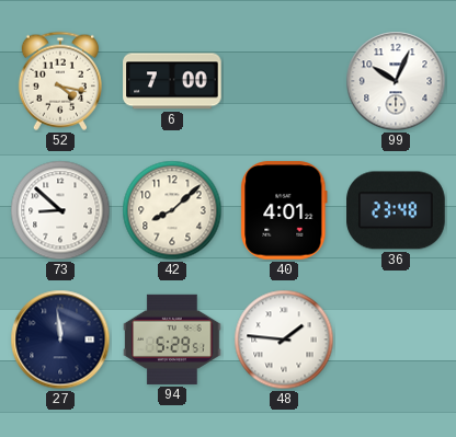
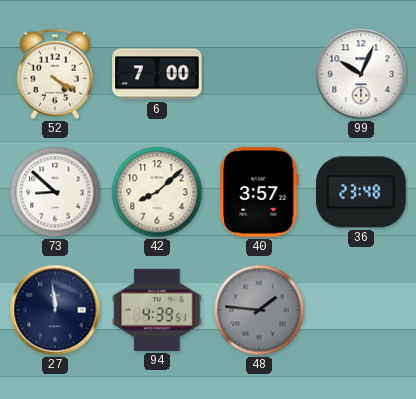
52: 4:17 -> 4:20 (55, 74)
40: 4:01 -> 3:57 (259, 192)
94: 5:29 -> 4:39 (157, 310)
48 dial: white -> grey (259, 310)
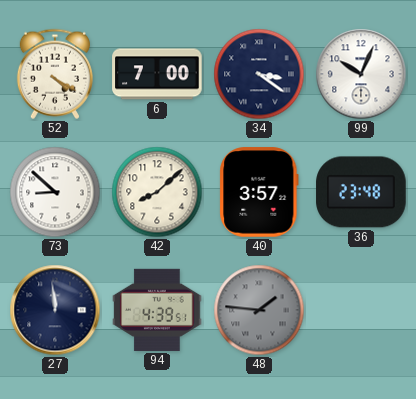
34: none -> 3:21 (259, 74)
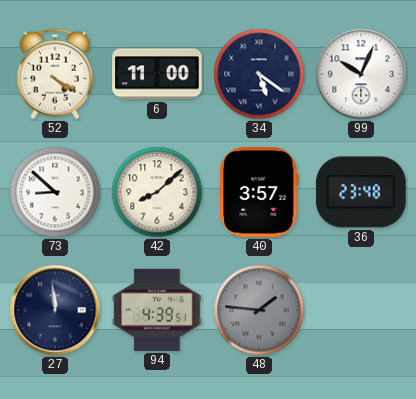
6: 7:00 -> 11:00 (157, 74)
34: 3:21 -> 5:21 (259, 74)
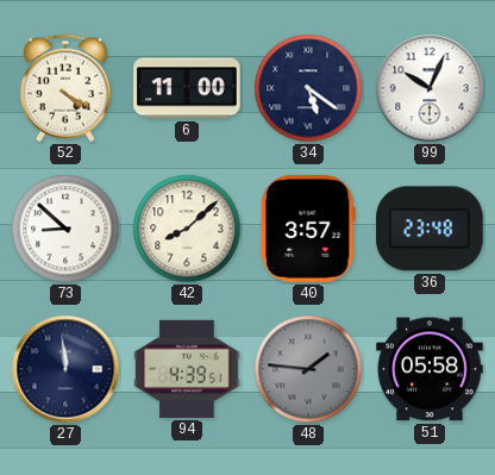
51: none -> 05:58 (430, 369)
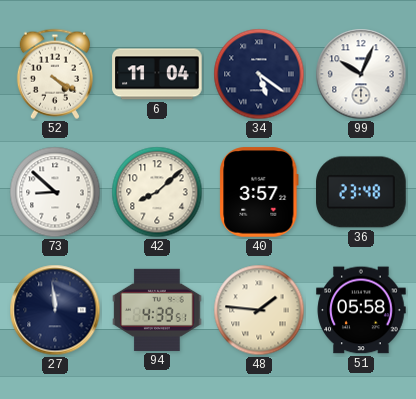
6: 11:00 -> 11:04 (157, 74)
48 dial: grey -> cream (259, 310)
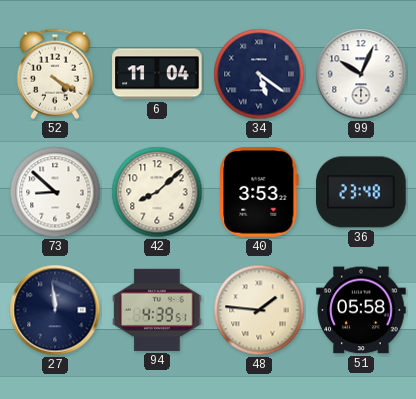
40: 3:57 -> 3:53 (259, 192)
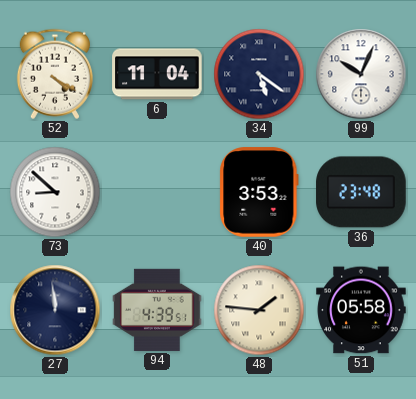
42: 8:08 -> none (157, 192)
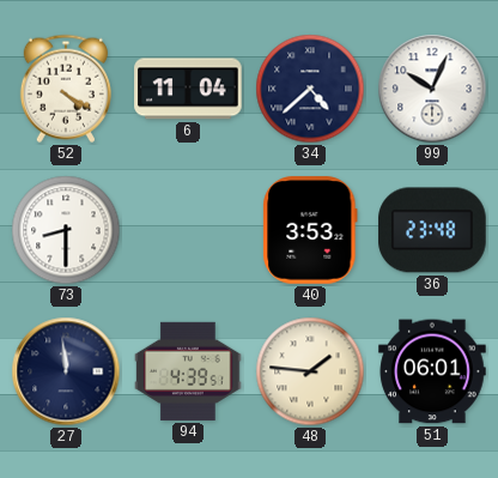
34: 5:21 -> 4:38 (310, 89)
73: 8:52 -> 8:30 (66, 230)
51: 05:58 -> 06:01 (432, 371)
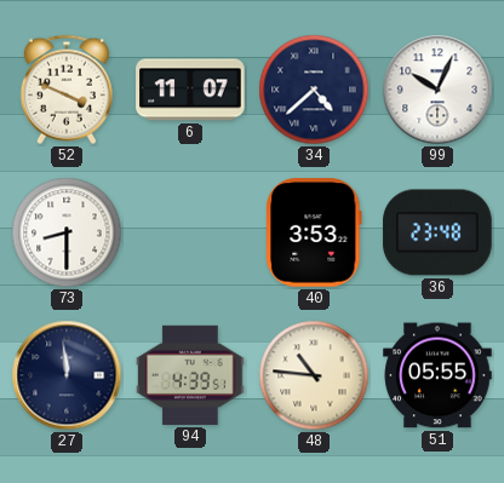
52: 4:20 -> 3:49 (67, 90)
6: 11:04 -> 11:07 (190, 90)
48: 1:46 -> 10:46 (314, 375)
51: 06:01 -> 05:55 (437, 375)
